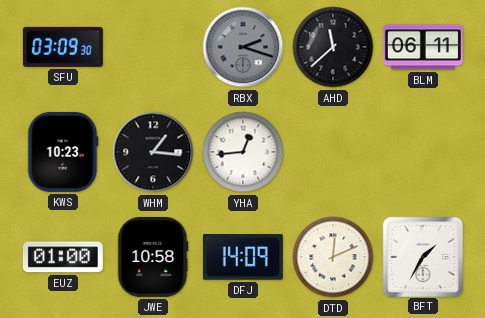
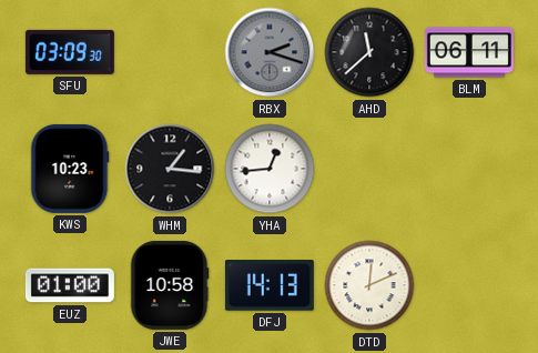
DFJ: 14:09 -> 14:13 (270, 286)
BFT: 1:35 -> none (422, 256)
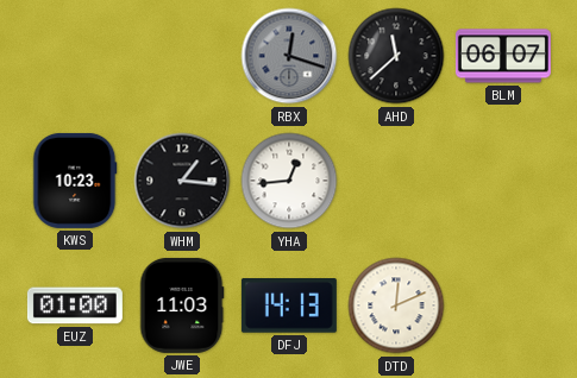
SFU: 03:09 -> none (70, 52)
RBX: 2:18 -> 12:18 (289, 56)
BLM: 06:11 -> 06:07 (503, 56)
JWE: 10:58 -> 11:03 (182, 305)
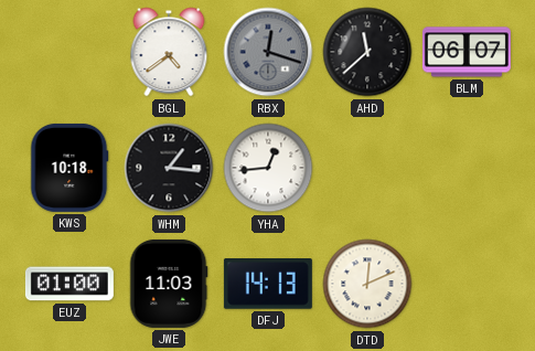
BGL: none -> 4:39 (169, 52)
KWS: 10:23 -> 10:18 (69, 168)
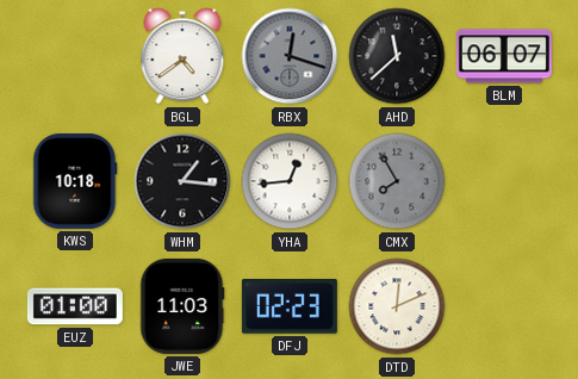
CMX: none -> 7:55 (397, 181)
DFJ: 14:13 -> 02:23 (290, 307)
